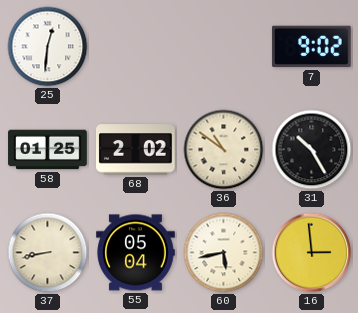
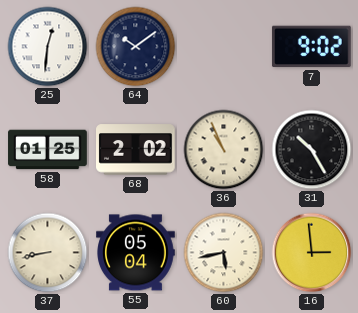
64: none -> 10:09 (136, 47)
36: 10:51 -> 10:56 (224, 150)
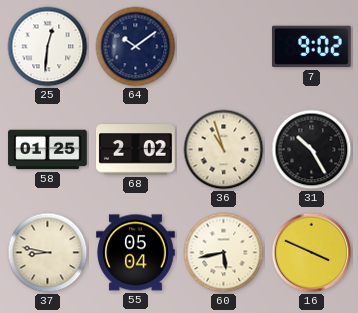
36: 10:56 -> 10:57 (224, 150)
37: 8:43 -> 8:47 (48, 253)
16: 2:59 -> 3:49 (312, 253)
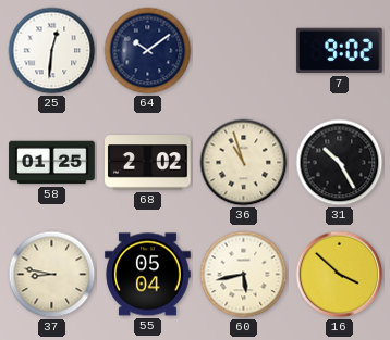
16: 3:49 -> 3:52 (340, 275)
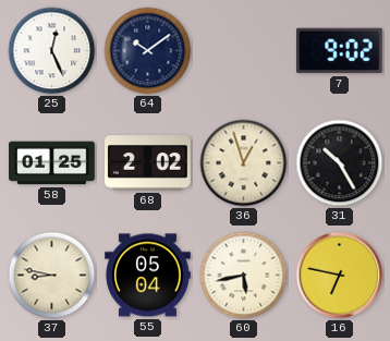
25: 12:31 -> 12:26 (52, 51)
36: 10:57 -> 12:57 (244, 163)
16: 3:52 -> 6:47 (340, 276)
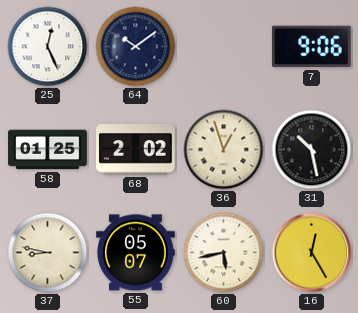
7: 9:02 -> 9:06 (311, 47)
31: 10:25 -> 10:28 (312, 150)
55: 05:04 -> 05:07 (136, 253)
16: 6:47 -> 12:25 (312, 253)
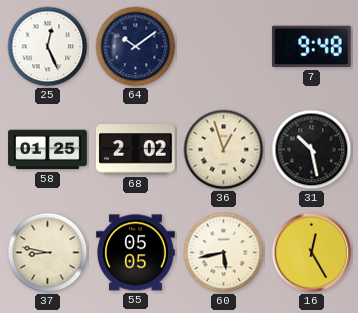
7: 9:06 -> 9:48 (311, 47)
55: 05:07 -> 05:05 (136, 253)
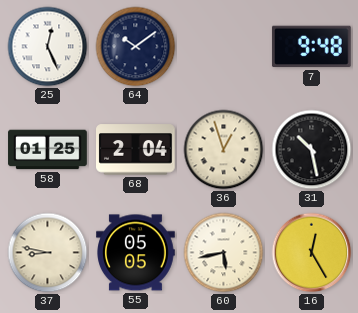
68: 2:02 -> 2:04 (136, 150)
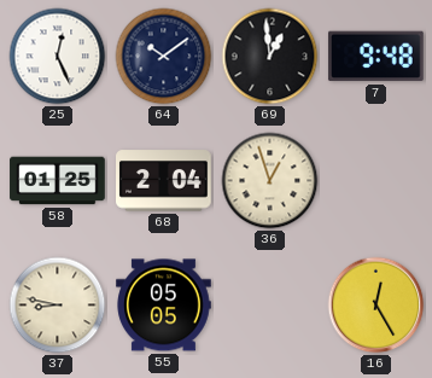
69: none -> 12:59 (270, 57)
31: 10:28 -> none (312, 150)
60: 5:43 -> none (224, 253)
